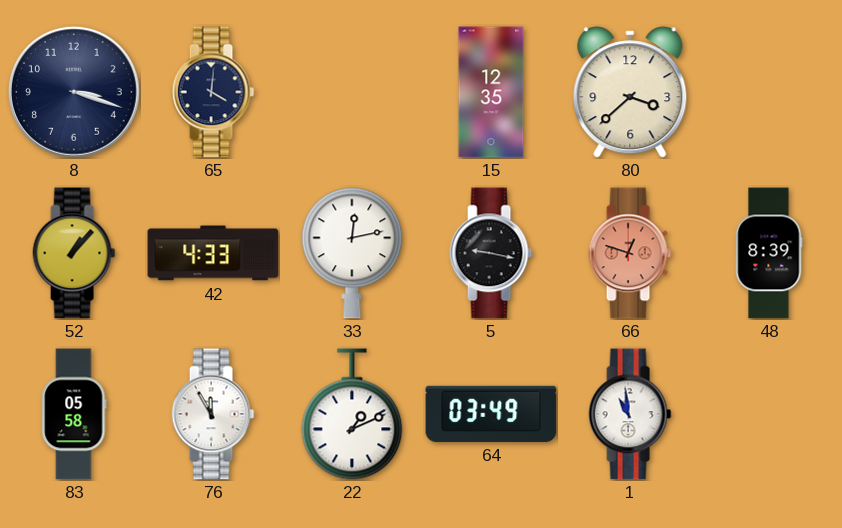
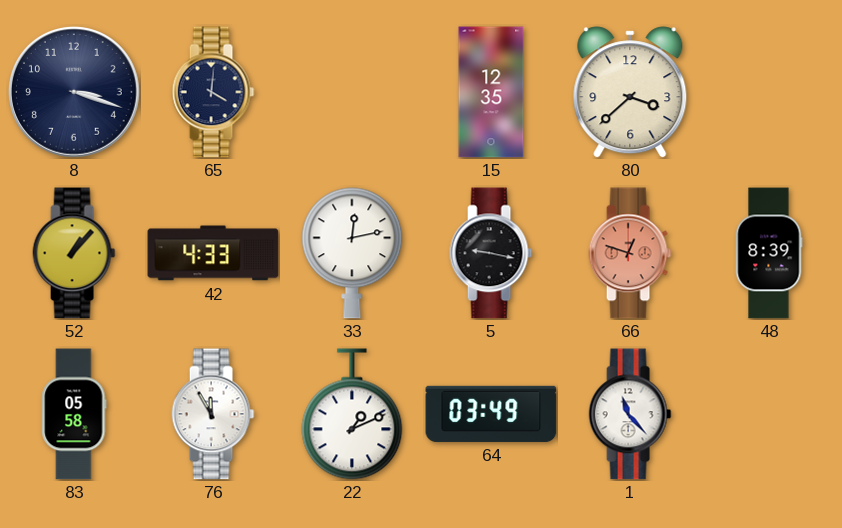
1: 10:59 -> 11:23 (630, 414)
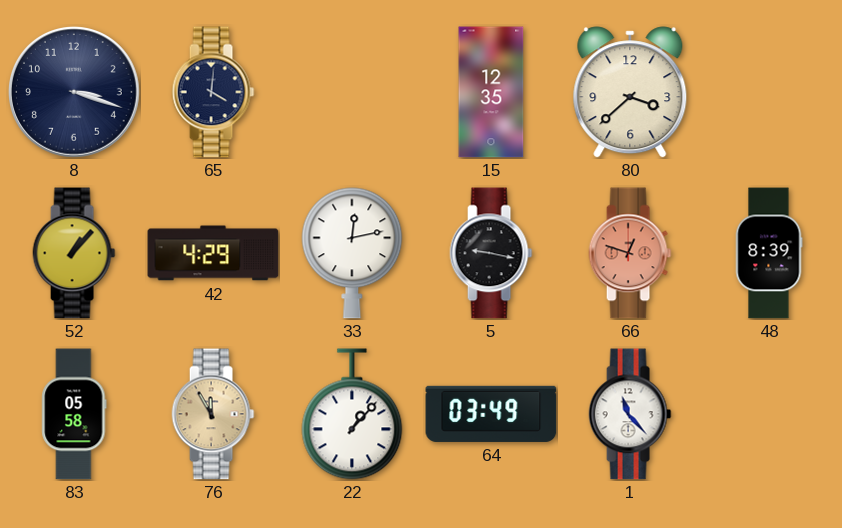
42: 4:33 -> 4:29 (213, 253)
76 dial: white -> champagne (213, 414)
22: 1:11 -> 1:07 (352, 414)
